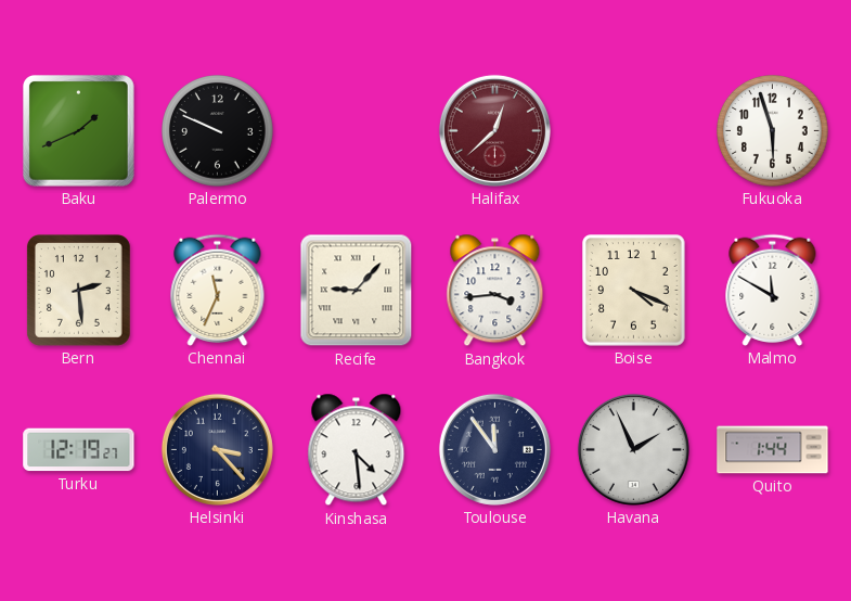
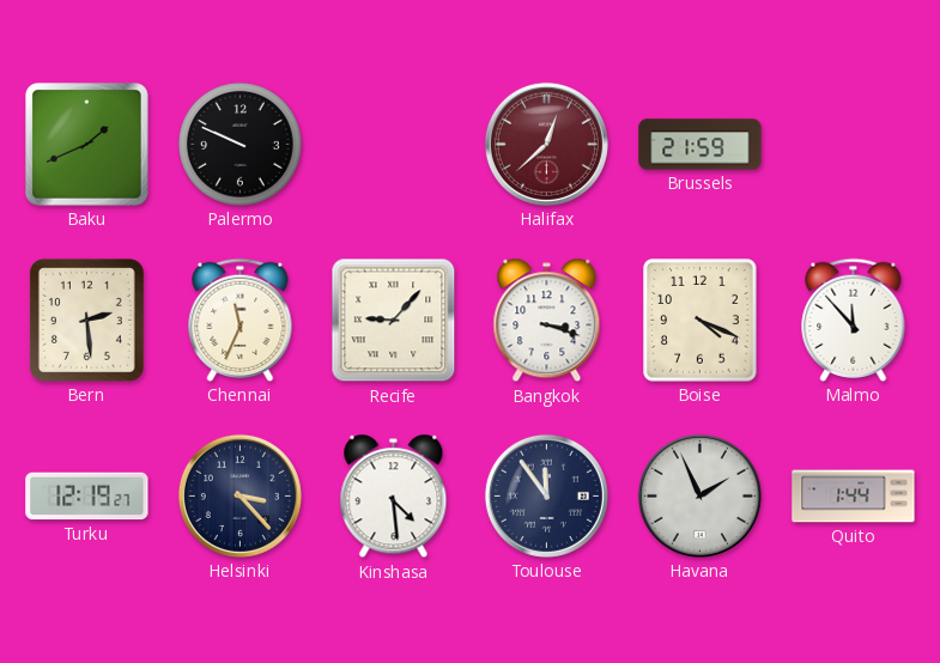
Brussels: none -> 21:59 (701, 145)
Fukuoka: 5:57 -> none (773, 131)
Bangkok: 3:44 -> 3:18 (547, 321)
Malmo: 11:50 -> 11:53 (854, 320)
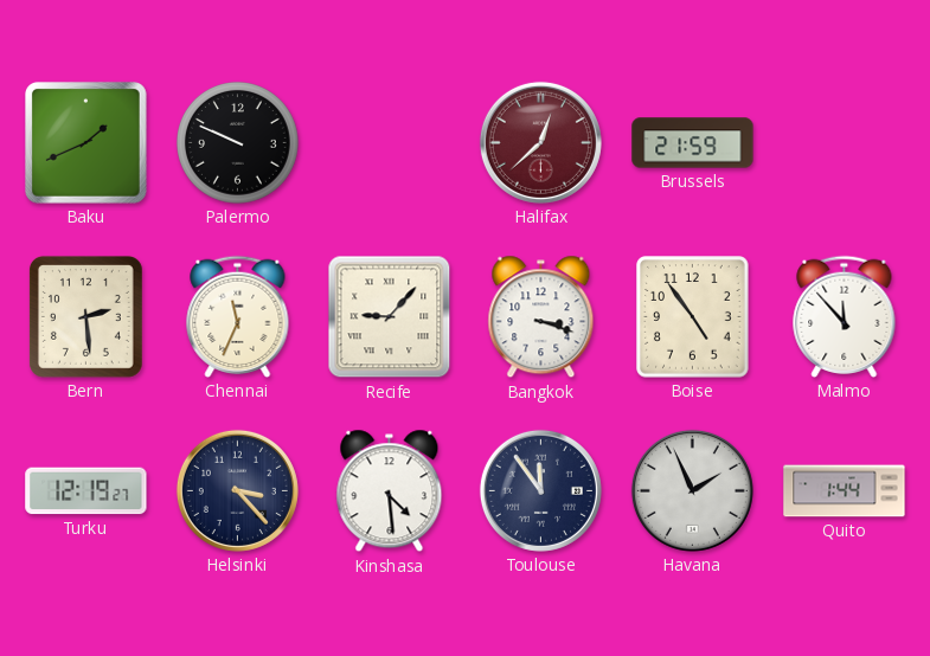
Boise: 4:19 -> 4:54 (693, 317)
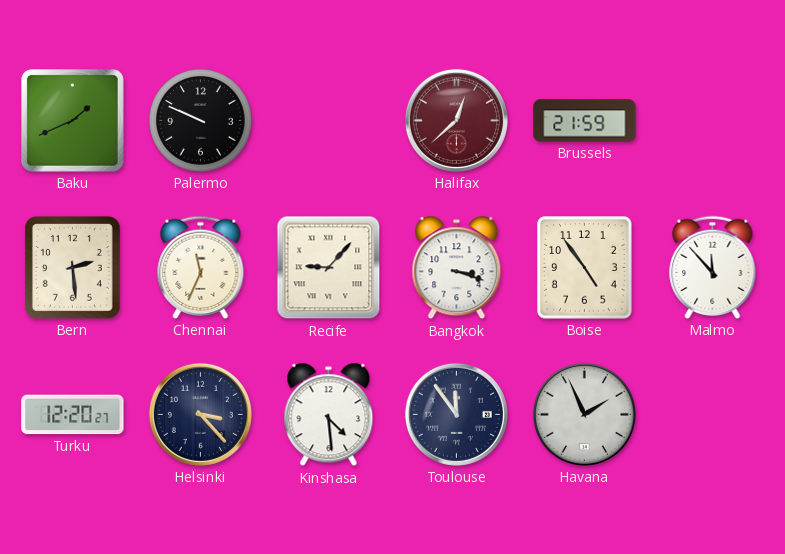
Turku: 12:19 -> 12:20 (73, 415)
Quito: 1:44 -> none (845, 491)
